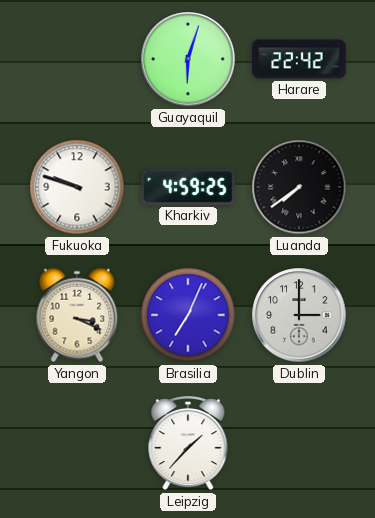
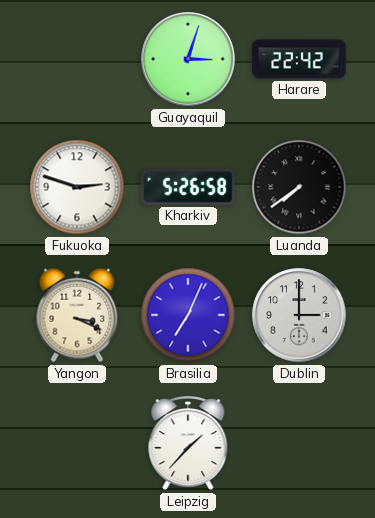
Guayaquil: 6:03 -> 3:03 (188, 59)
Fukuoka: 9:48 -> 2:48 (77, 187)
Kharkiv: 4:59 -> 5:26 (188, 187)
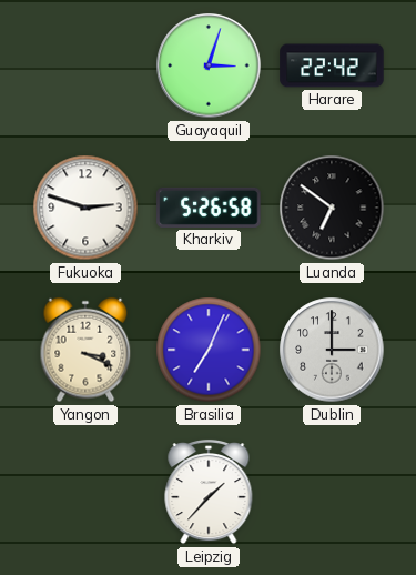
Luanda: 7:39 -> 6:51 (332, 208)
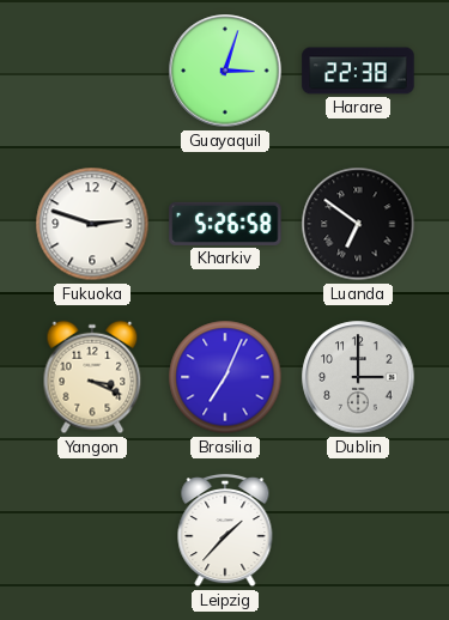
Harare: 22:42 -> 22:38 (358, 71)
